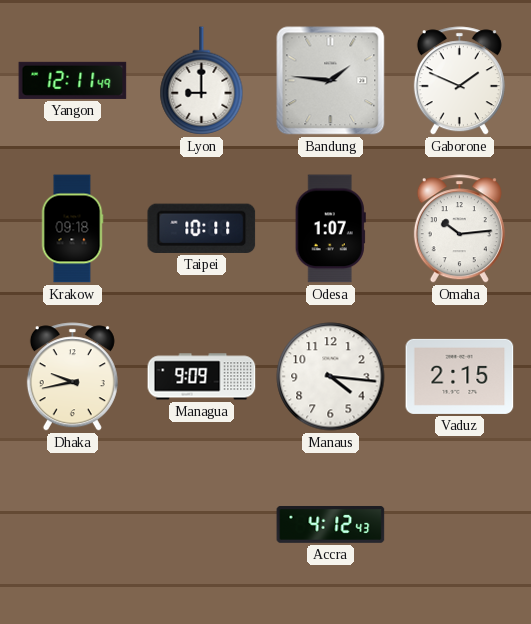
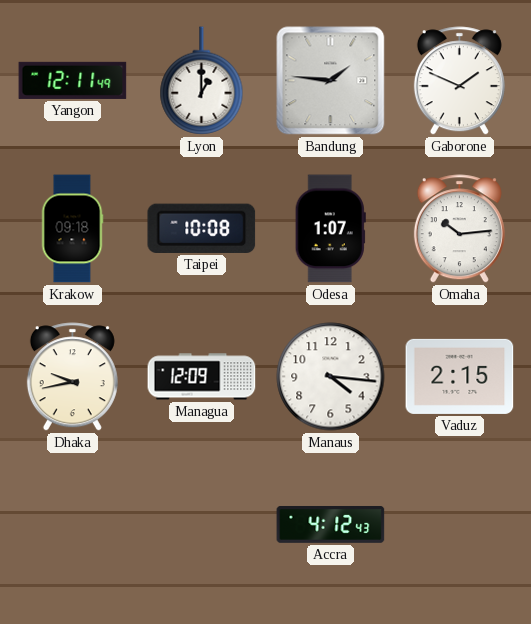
Lyon: 9:00 -> 1:00 (202, 81)
Taipei: 10:11 -> 10:08 (202, 228)
Managua: 9:09 -> 12:09 (202, 377)
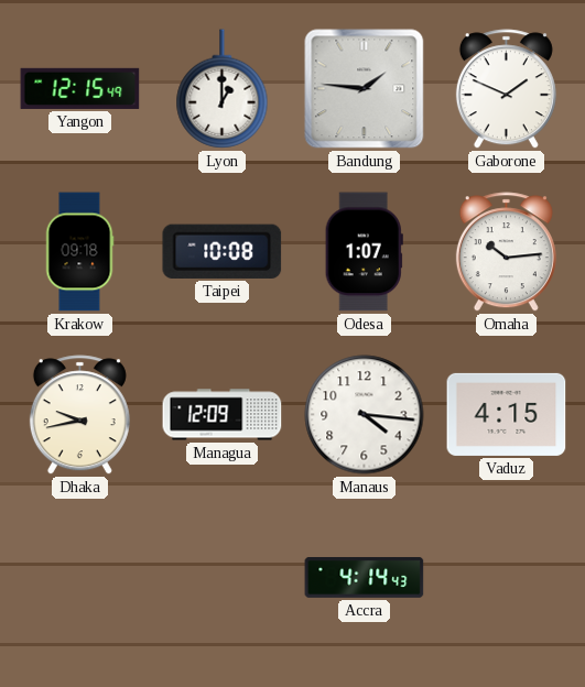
Yangon: 12:11 -> 12:15 (80, 88)
Vaduz: 2:15 -> 4:15 (507, 414)
Accra: 4:12 -> 4:14 (365, 578)
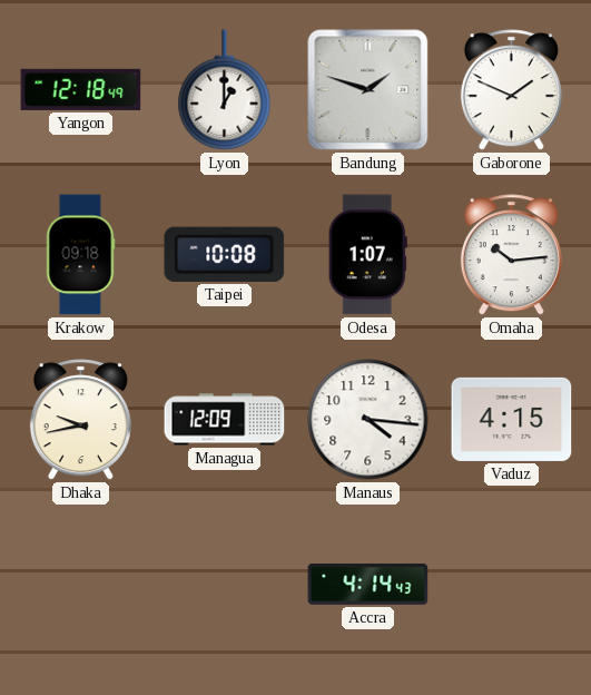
Yangon: 12:15 -> 12:18 (81, 89)
Bandung: 1:46 -> 1:48 (368, 90)
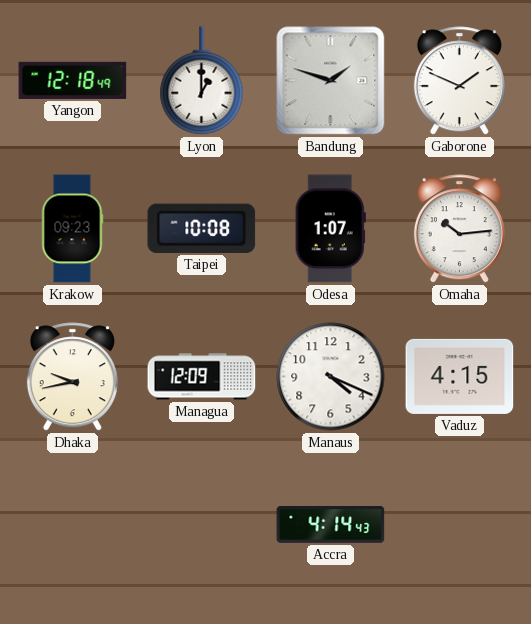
Krakow: 09:18 -> 09:23 (72, 229)
Manaus: 4:16 -> 4:19 (331, 377)
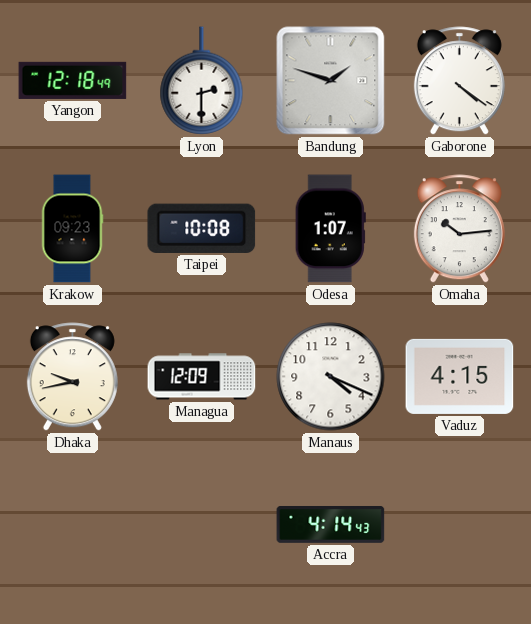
Lyon: 1:00 -> 2:30 (202, 81)
Gaborone: 1:49 -> 4:21 (459, 81)
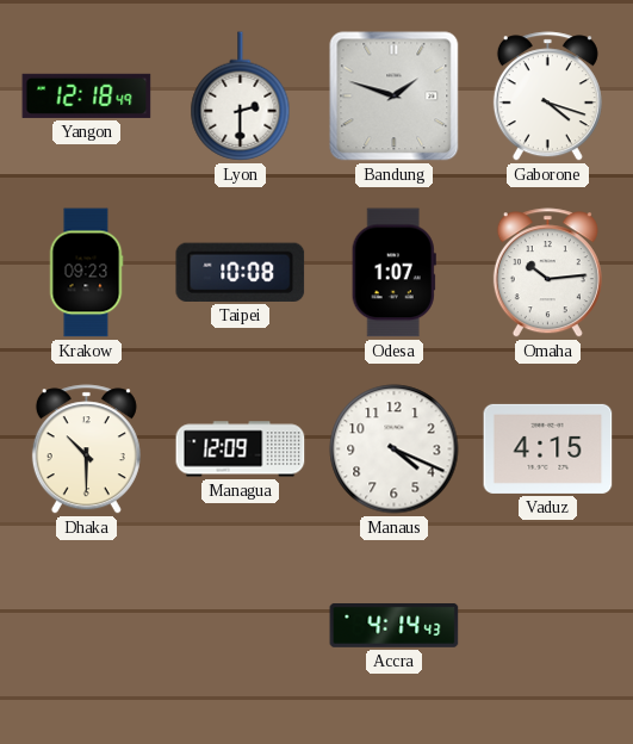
Gaborone: 4:21 -> 4:18 (547, 97)
Dhaka: 9:43 -> 10:30 (86, 449)
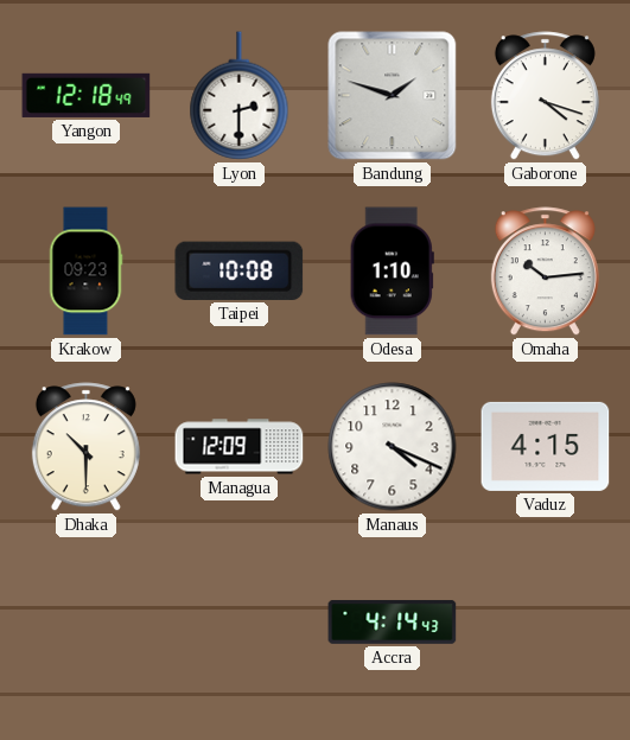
Odesa: 1:07 -> 1:10 (392, 272)
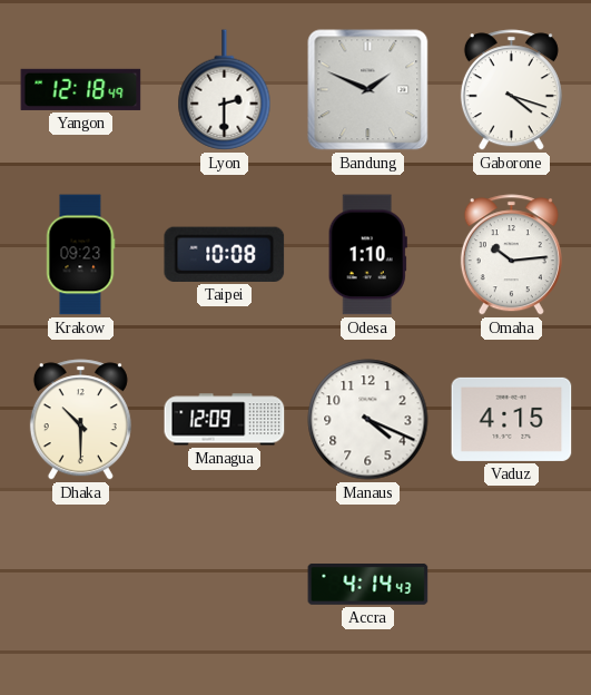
Bandung: 1:48 -> 1:49 (368, 90)
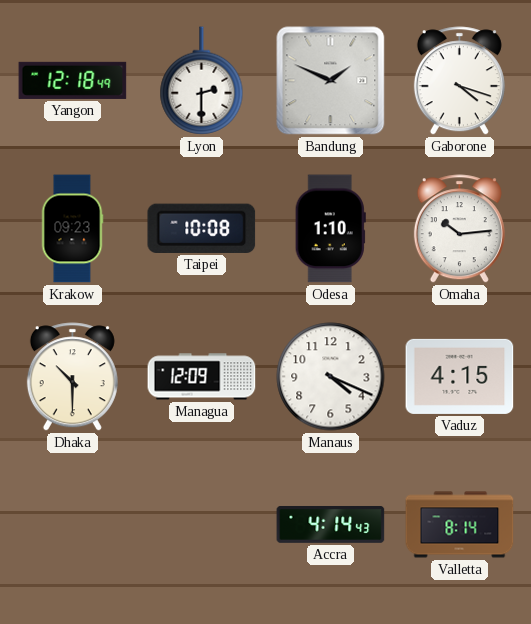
Valletta: none -> 8:14 (460, 525)
